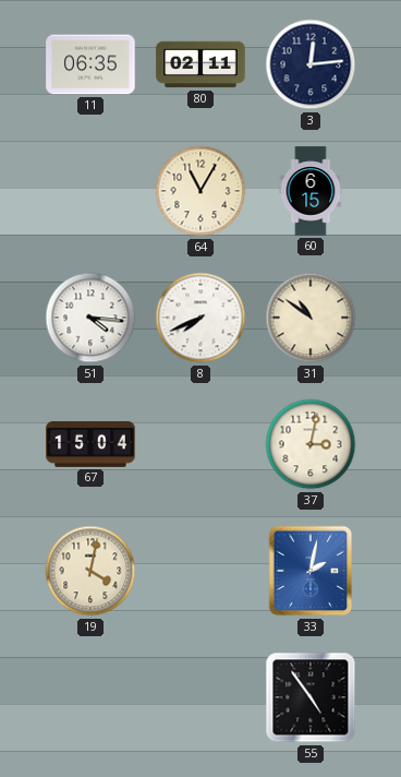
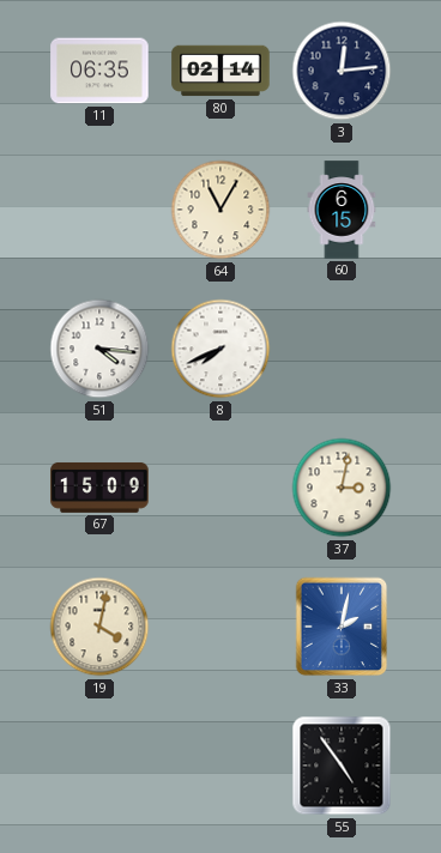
80: 02:11 -> 02:14 (220, 71)
31: 10:51 -> none (311, 318)
67: 15:04 -> 15:09 (99, 488)
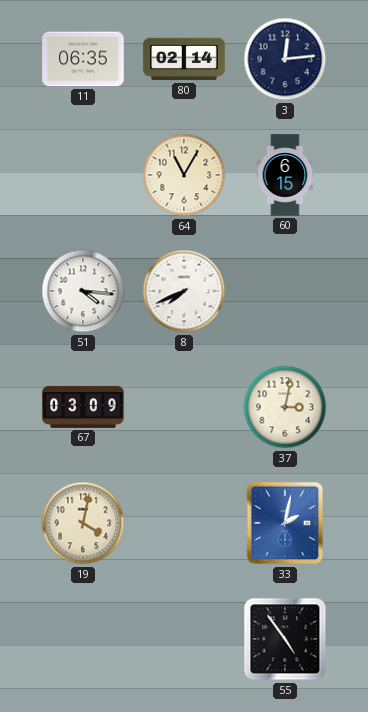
67: 15:09 -> 03:09 (83, 407)
